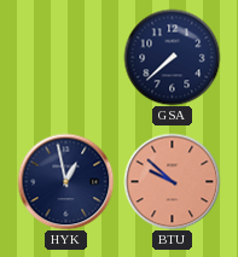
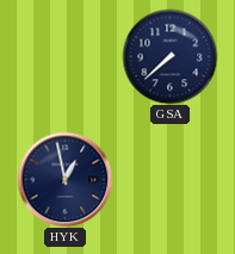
BTU: 9:52 -> none (172, 181)
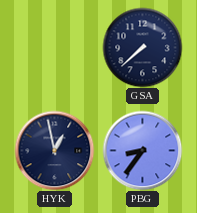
PBG: none -> 8:36 (142, 150)
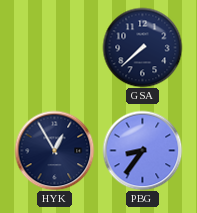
HYK: 12:58 -> 12:55 (54, 150)
